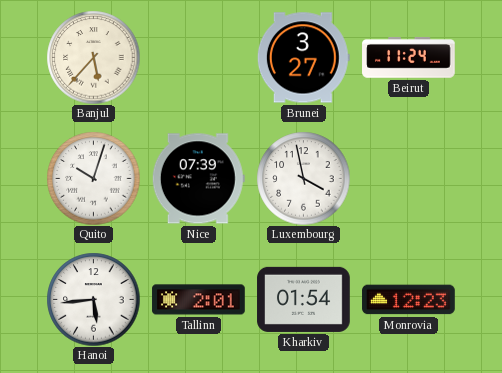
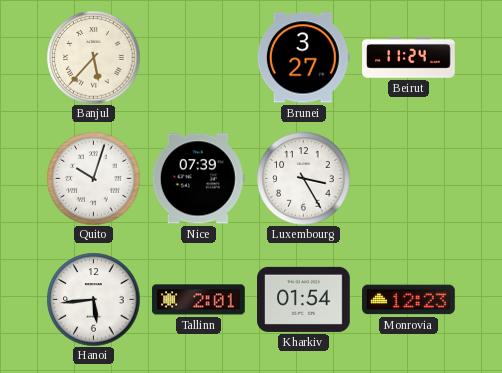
Luxembourg: 3:58 -> 3:25 (303, 178)
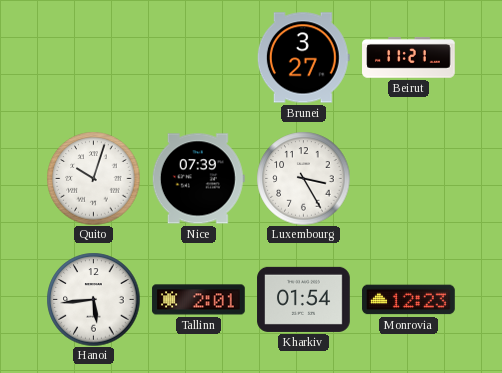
Banjul: 5:37 -> none (93, 57)
Beirut: 11:24 -> 11:21 (409, 58)
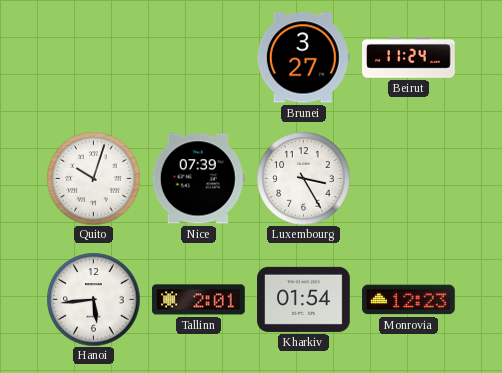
Beirut: 11:21 -> 11:24 (409, 58)
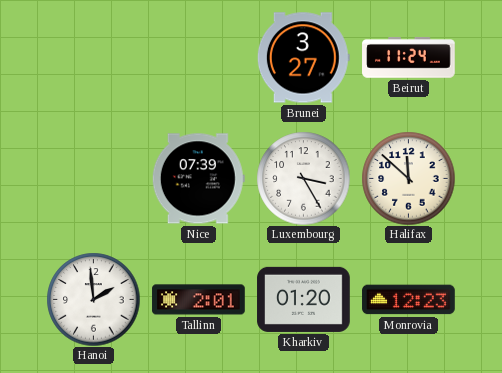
Quito: 10:03 -> none (93, 178)
Halifax: none -> 11:52 (408, 178)
Hanoi: 5:44 -> 1:59 (93, 299)
Kharkiv: 01:54 -> 01:20 (304, 299)
